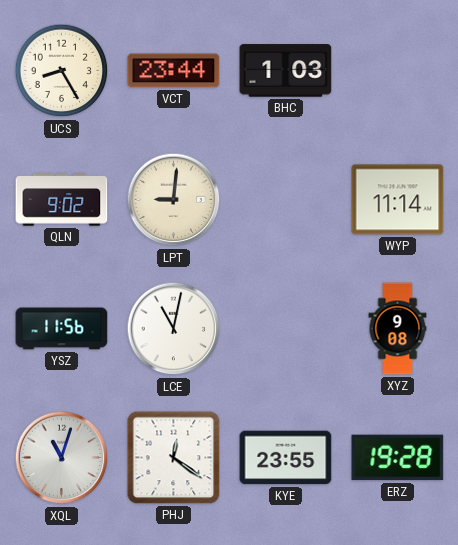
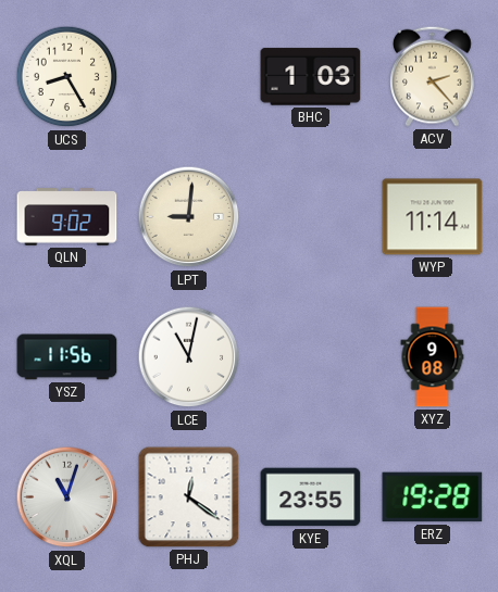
VCT: 23:44 -> none (174, 71)
ACV: none -> 2:23 (433, 76)
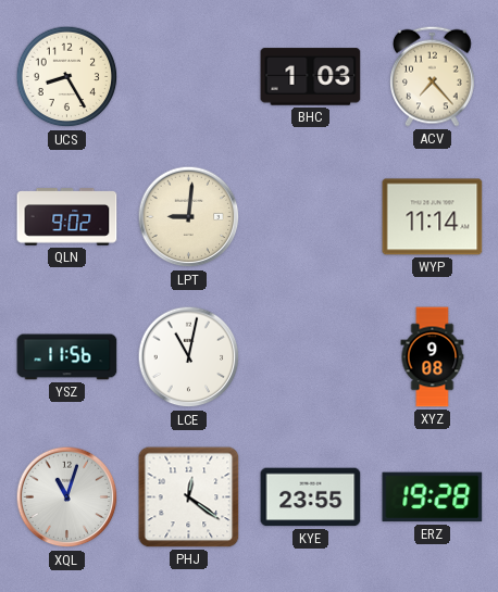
ACV: 2:23 -> 7:23 (433, 76)
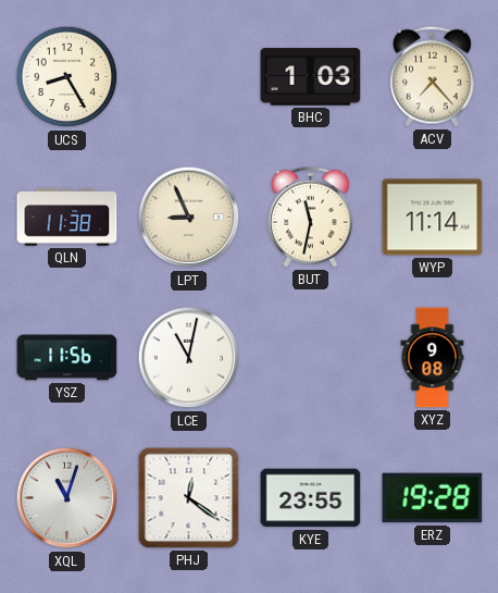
QLN: 9:02 -> 11:38 (67, 218)
LPT: 9:01 -> 8:56 (189, 218)
BUT: none -> 11:32 (311, 217)
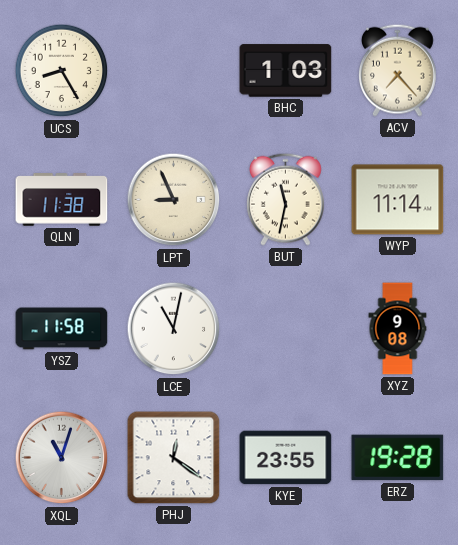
YSZ: 11:56 -> 11:58 (62, 329)
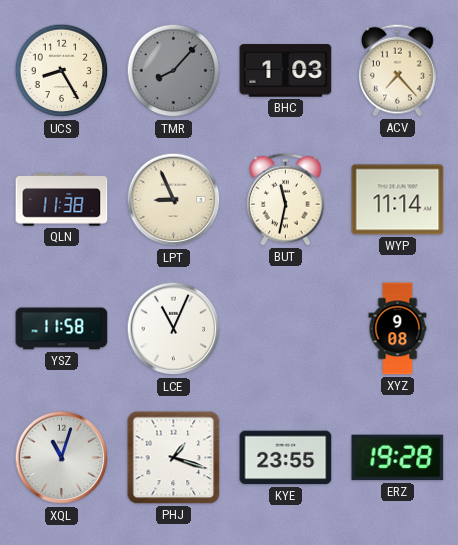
TMR: none -> 8:07 (174, 71)
LCE: 11:02 -> 11:04 (174, 329)
PHJ: 12:21 -> 1:18 (174, 458)
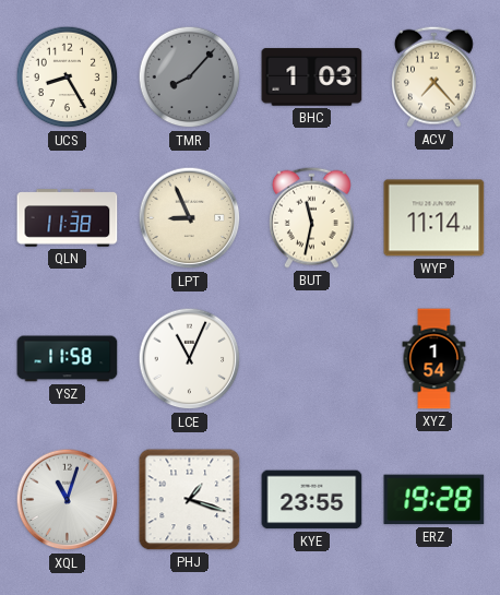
XYZ: 9:08 -> 1:54 (434, 359)
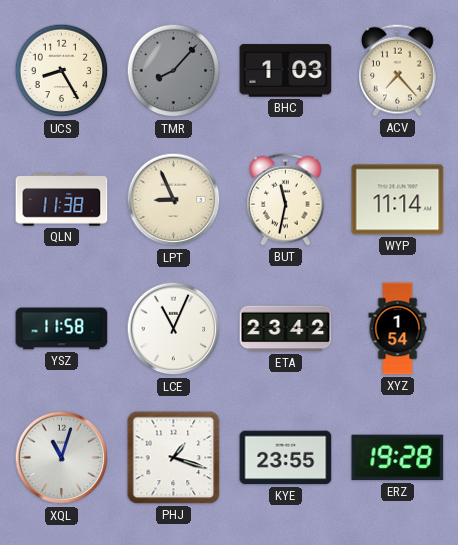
ETA: none -> 23:42 (286, 329)
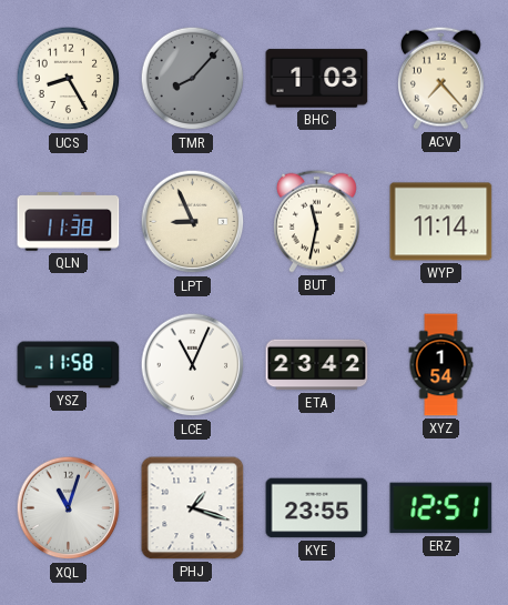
ERZ: 19:28 -> 12:51 (441, 508)
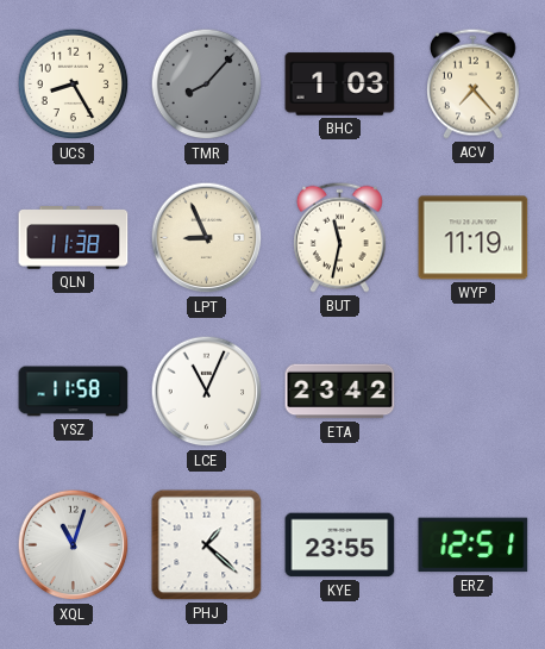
WYP: 11:14 -> 11:19 (474, 238)
XYZ: 1:54 -> none (441, 365)
PHJ: 1:18 -> 1:22 (207, 545)
